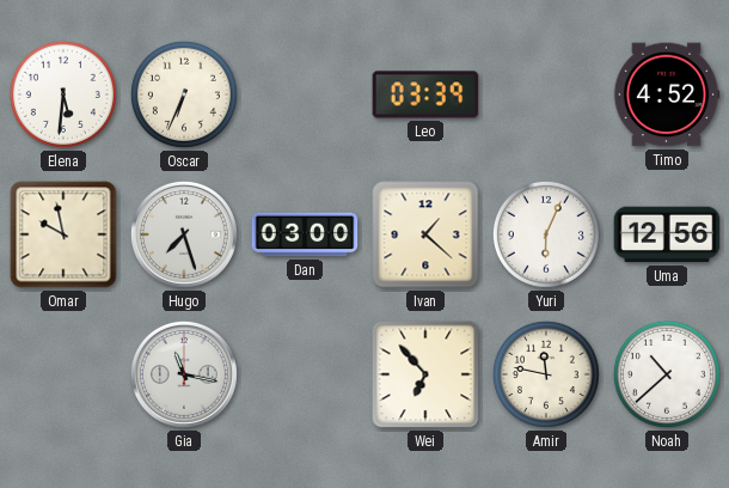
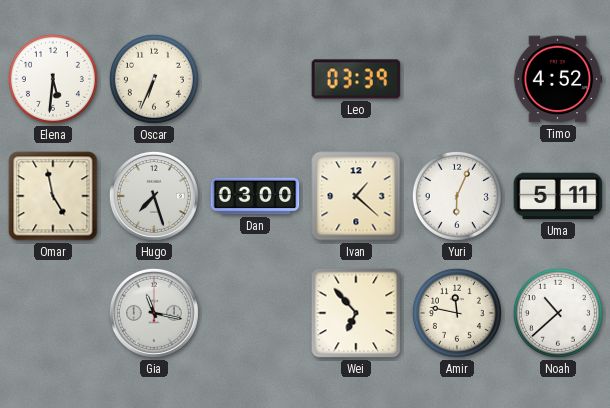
Omar: 9:58 -> 4:58 (53, 196)
Uma: 12:56 -> 5:11 (558, 196)
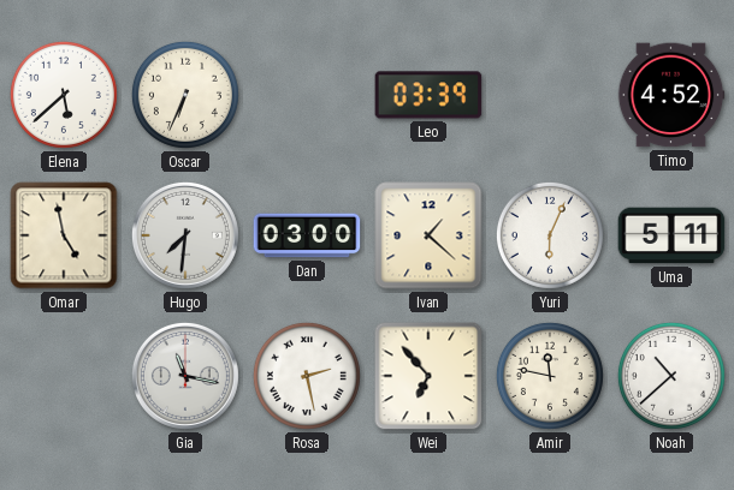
Elena: 5:31 -> 5:38 (64, 95)
Hugo: 7:27 -> 7:31 (185, 235)
Rosa: none -> 2:28 (307, 376)
